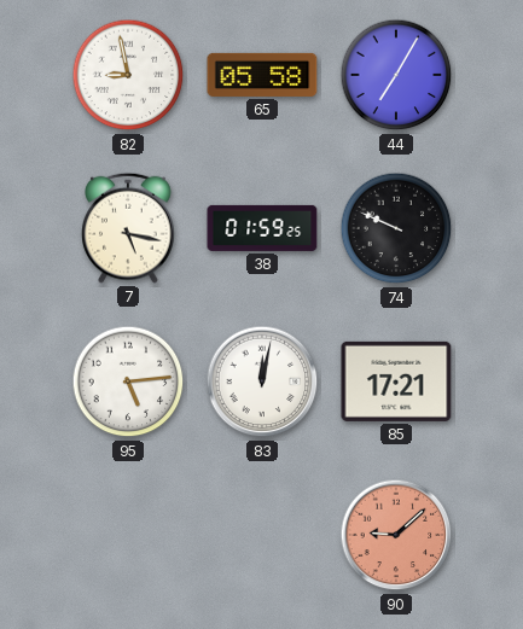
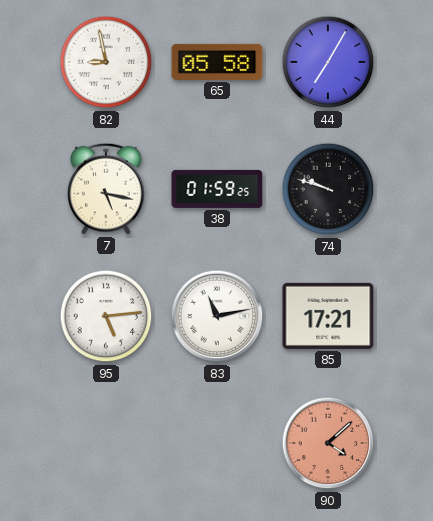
74: 9:49 -> 9:48 (328, 189)
83: 12:02 -> 11:13 (217, 316)
90: 9:08 -> 4:08 (328, 443)
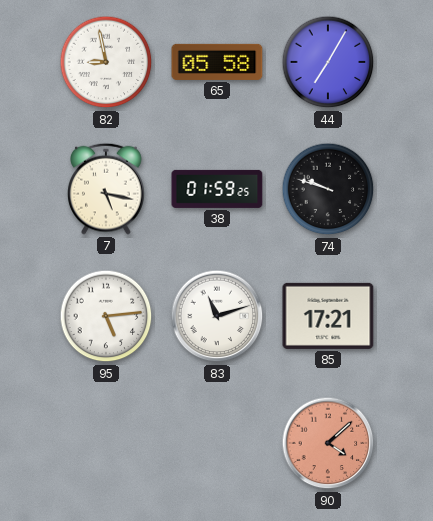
83: 11:13 -> 11:12 (217, 316)
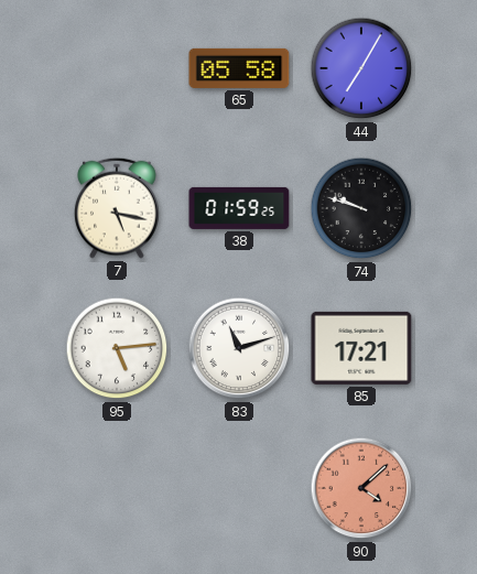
82: 8:58 -> none (106, 62)
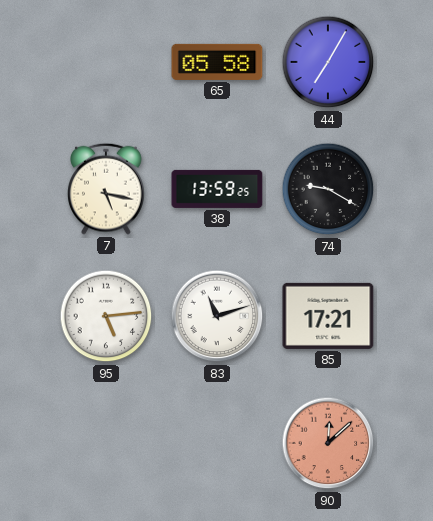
38: 01:59 -> 13:59 (217, 189)
74: 9:48 -> 9:20 (328, 189)
90: 4:08 -> 12:08 (328, 443)
